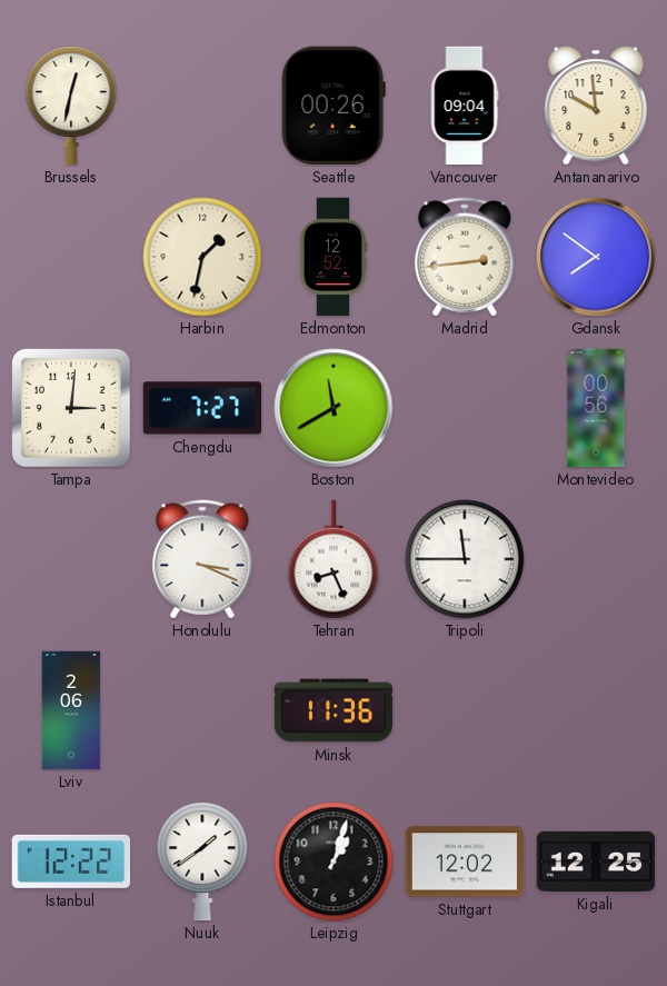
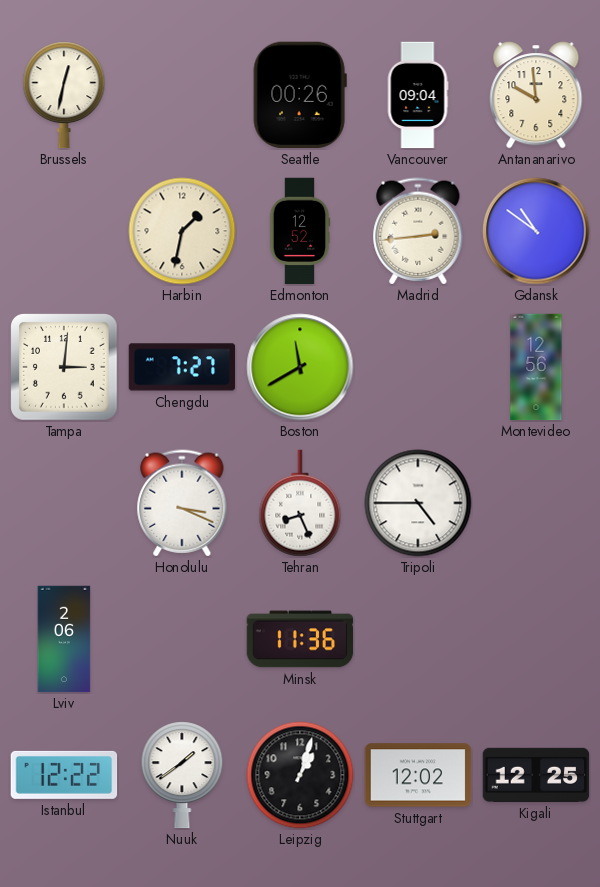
Gdansk: 7:51 -> 10:51 (536, 231)
Montevideo: 00:56 -> 12:56 (536, 367)
Tripoli: 11:45 -> 4:45 (418, 503)
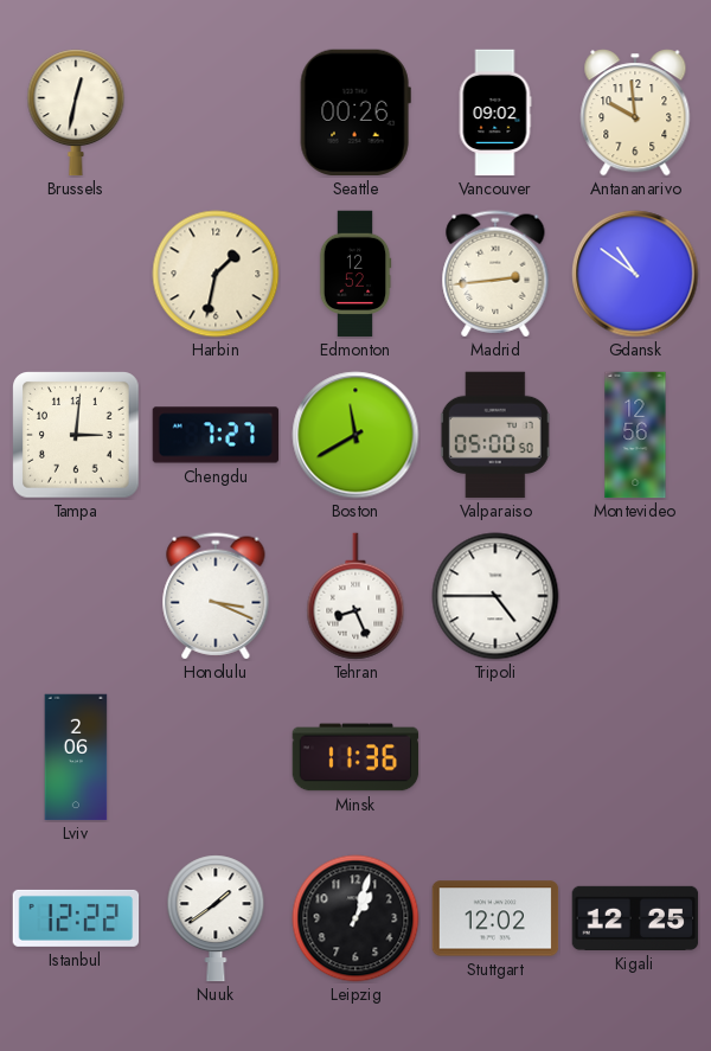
Vancouver: 09:04 -> 09:02 (495, 113)
Valparaiso: none -> 05:00 (495, 435)
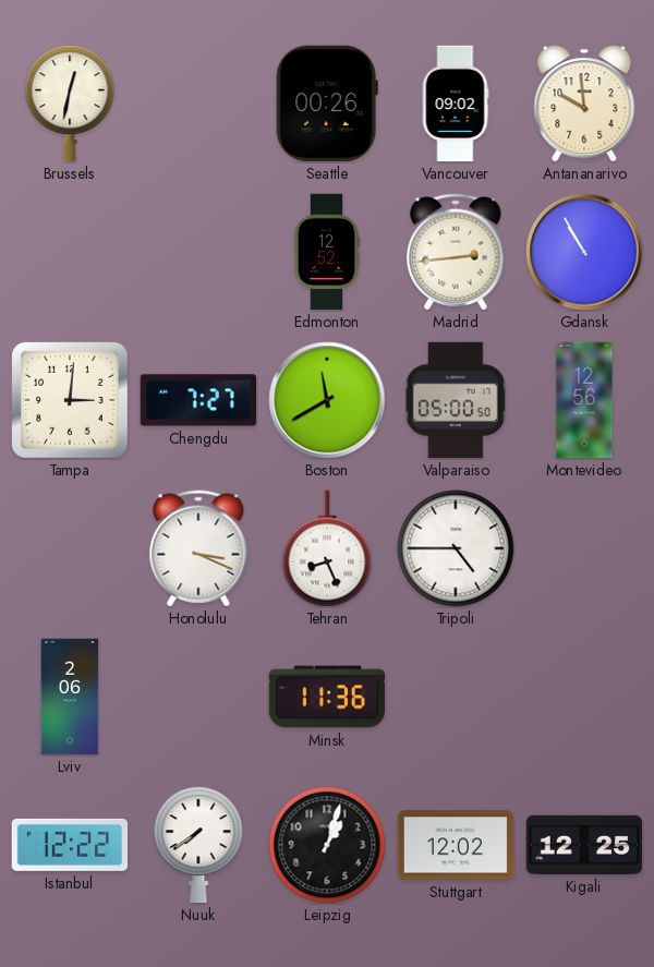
Harbin: 1:32 -> none (216, 274)
Gdansk: 10:51 -> 10:55 (584, 252)
Nuuk: 1:39 -> 7:39 (198, 845)
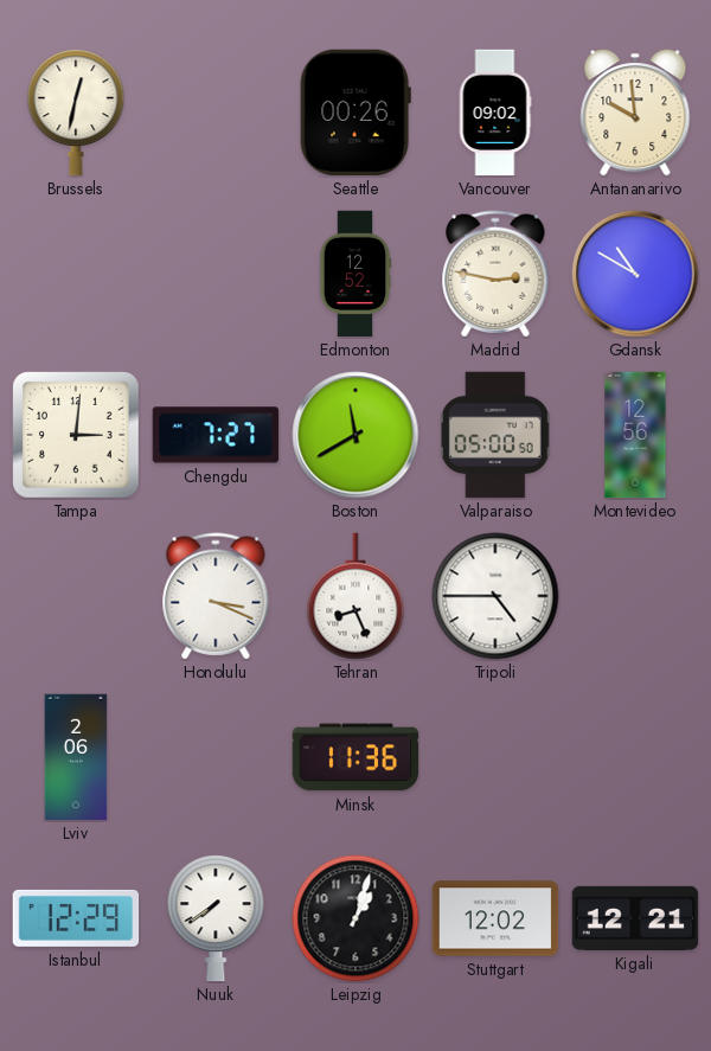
Madrid: 2:44 -> 2:47 (495, 274)
Gdansk: 10:55 -> 10:50 (635, 274)
Istanbul: 12:22 -> 12:29 (76, 918)
Kigali: 12:25 -> 12:21 (635, 918)
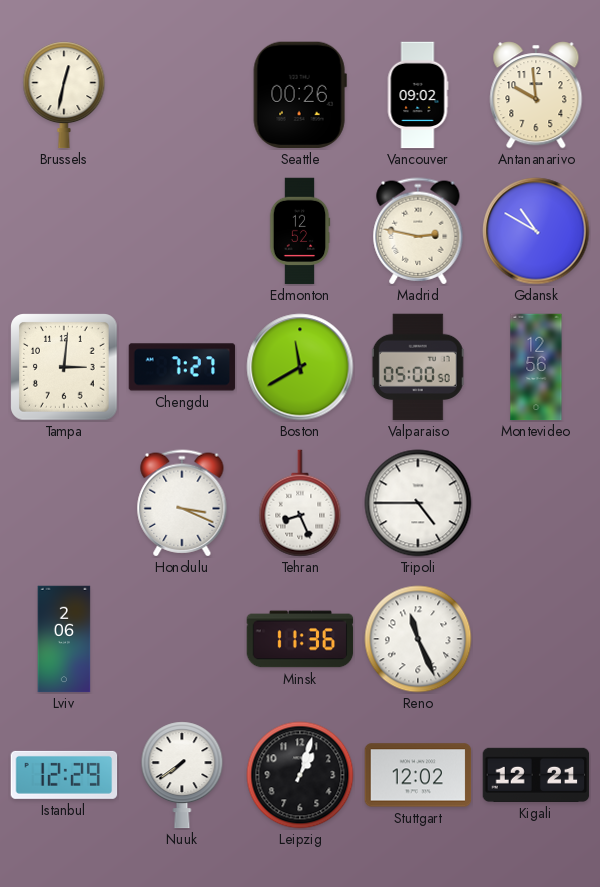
Reno: none -> 11:26 (418, 639)
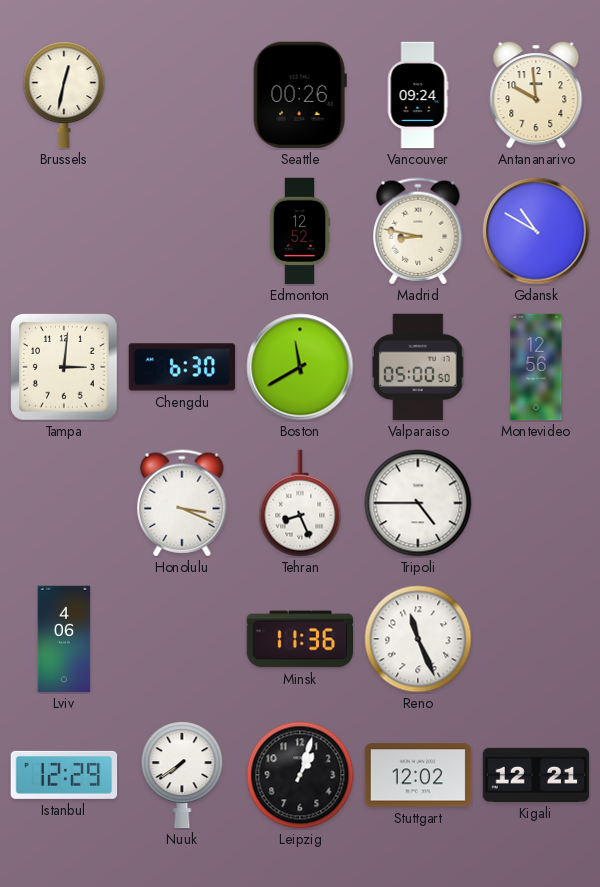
Vancouver: 09:02 -> 09:24 (418, 95)
Madrid: 2:47 -> 8:47 (418, 231)
Chengdu: 7:27 -> 6:30 (182, 367)
Lviv: 2:06 -> 4:06 (64, 639)
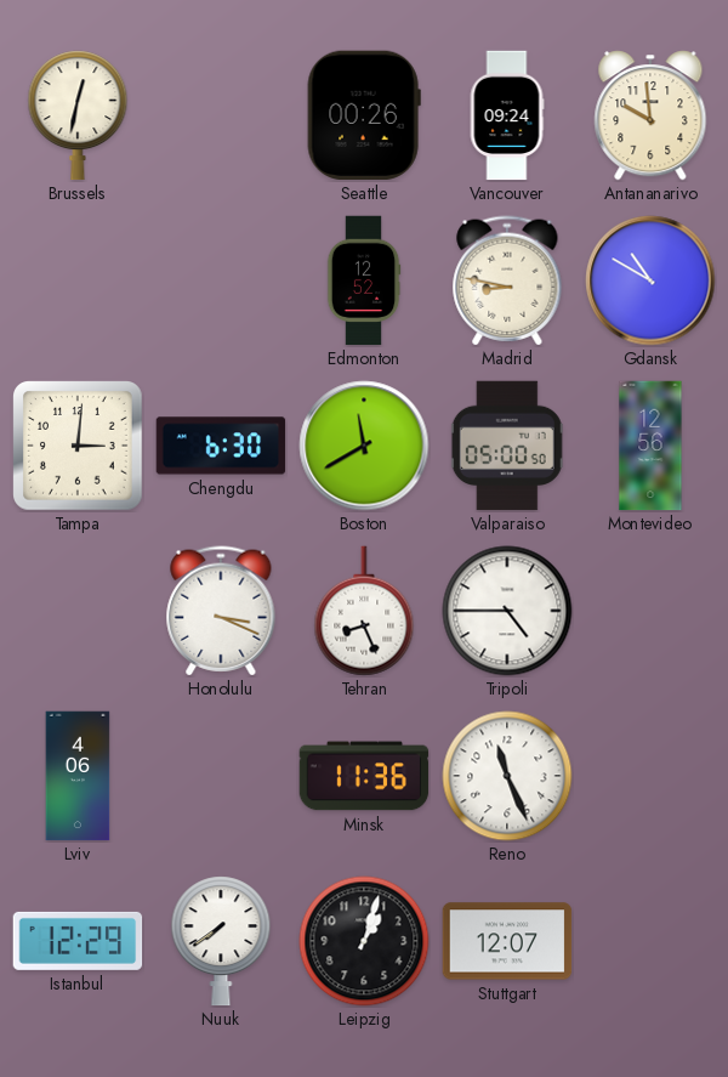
Stuttgart: 12:02 -> 12:07 (507, 941)
Kigali: 12:21 -> none (536, 775)
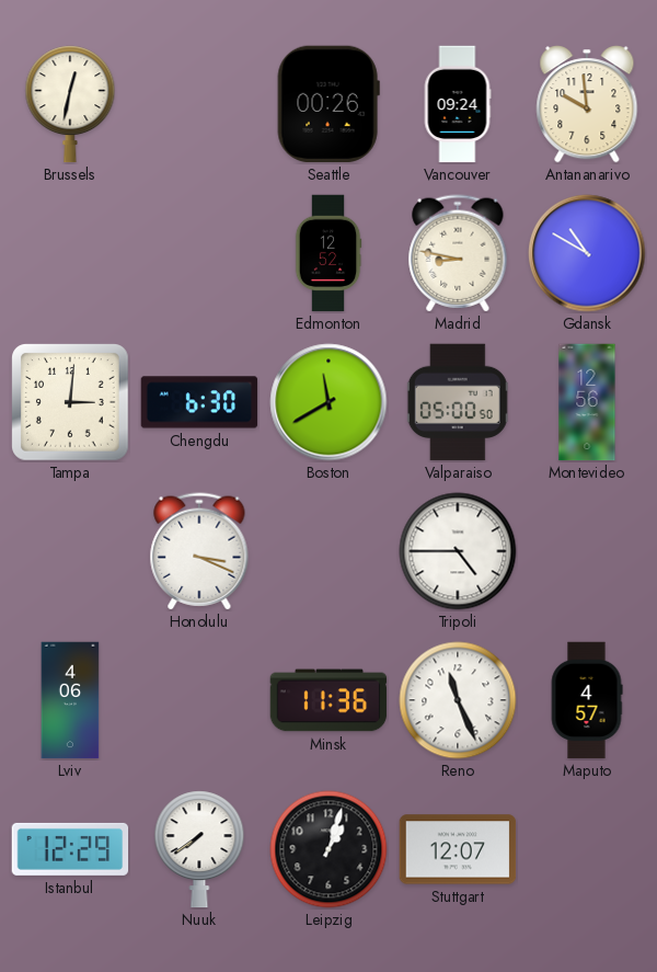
Tehran: 8:26 -> none (364, 611)
Maputo: none -> 4:57 (587, 700)
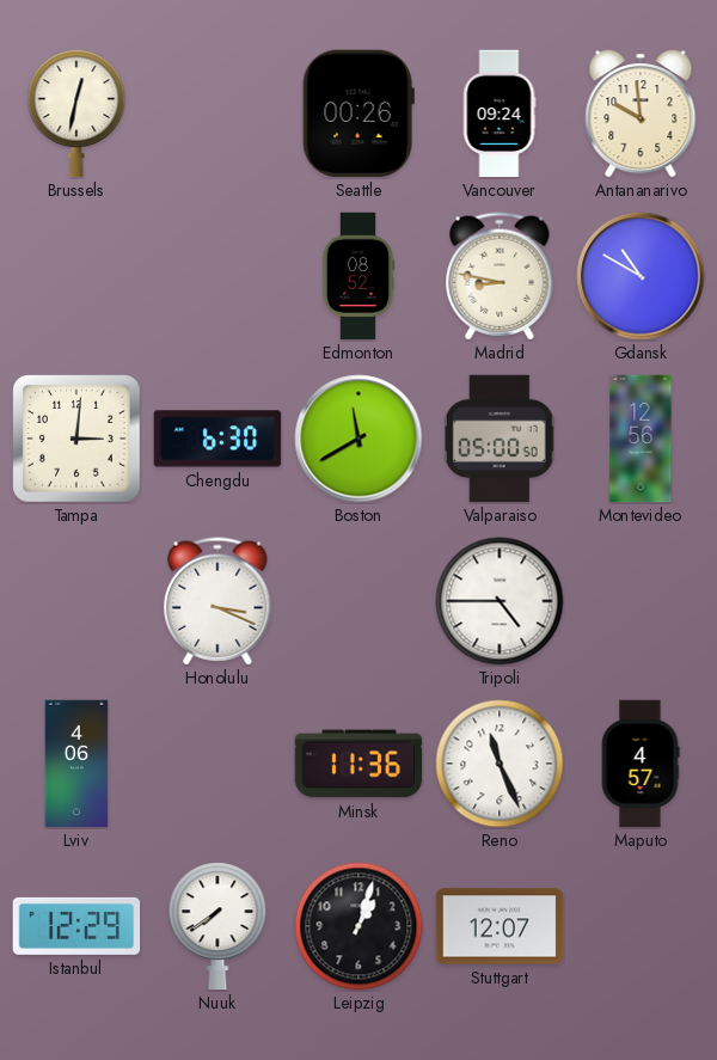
Edmonton: 12:52 -> 08:52 (358, 276)
